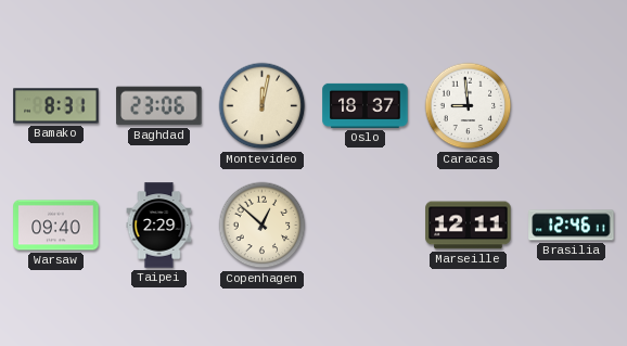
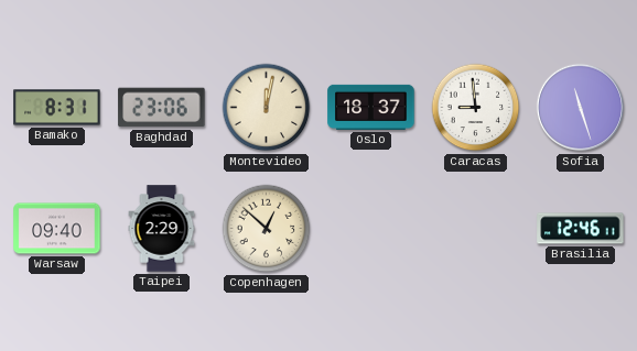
Sofia: none -> 11:27 (581, 108)
Marseille: 12:11 -> none (469, 226)
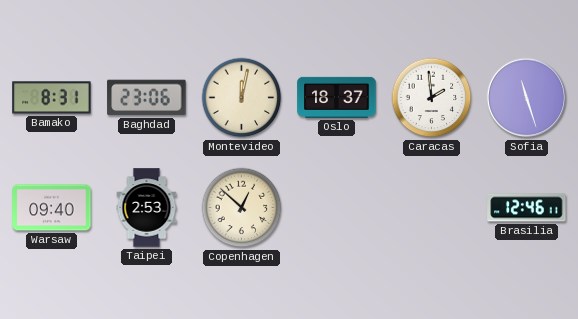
Caracas: 8:59 -> 1:59 (432, 98)
Taipei: 2:29 -> 2:53 (147, 208)
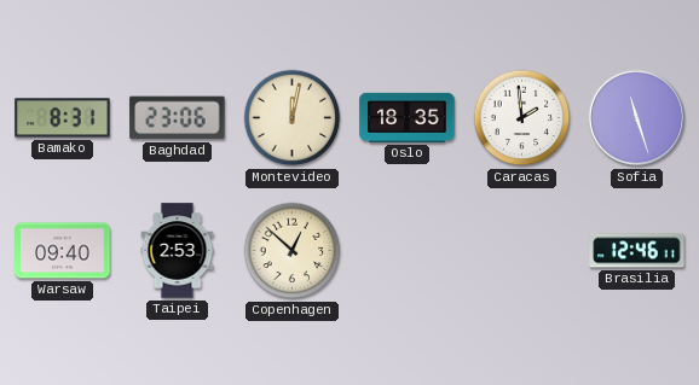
Oslo: 18:37 -> 18:35 (408, 117)
